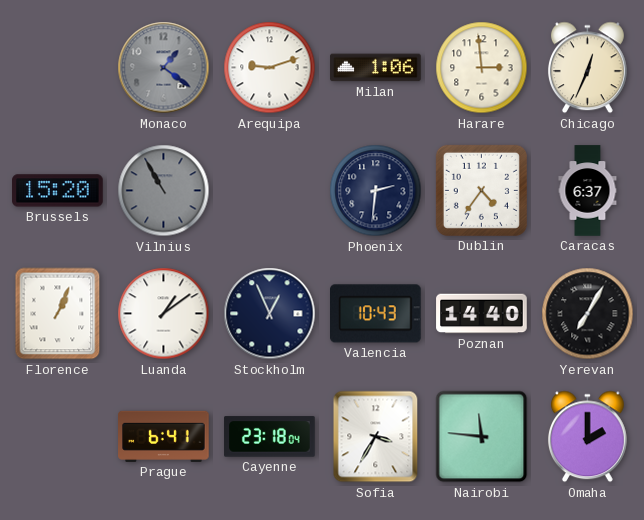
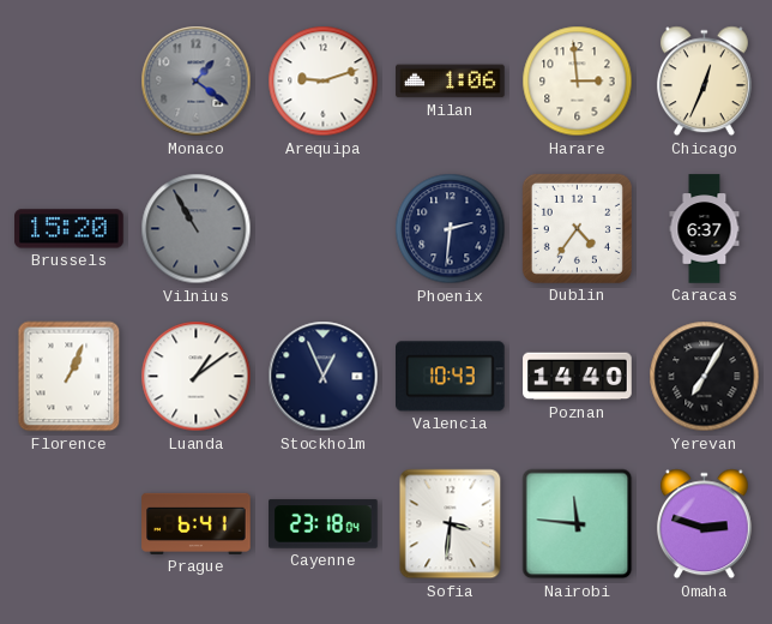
Sofia: 3:35 -> 3:31 (451, 524)
Omaha: 2:00 -> 2:48 (704, 524)
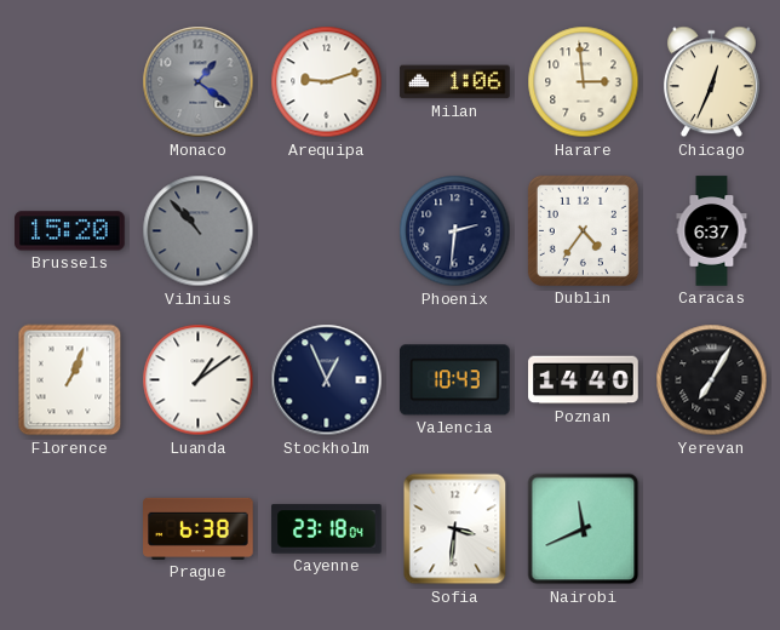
Vilnius: 10:55 -> 10:53 (199, 231)
Prague: 6:41 -> 6:38 (199, 528)
Nairobi: 11:46 -> 11:41 (584, 529)
Omaha: 2:48 -> none (704, 524)
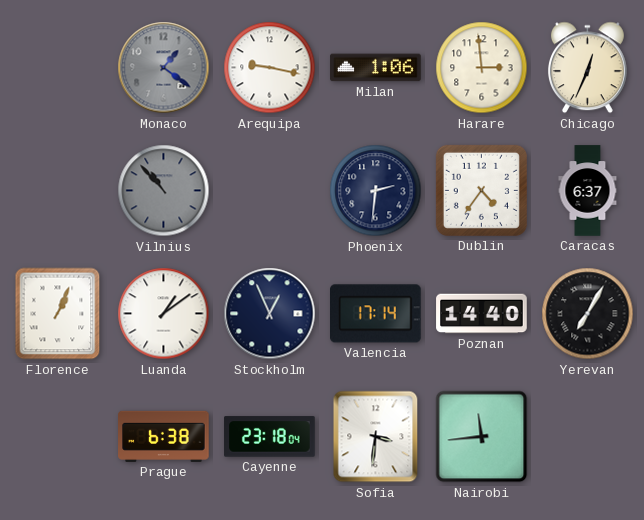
Arequipa: 9:12 -> 9:17 (270, 68)
Brussels: 15:20 -> none (70, 231)
Valencia: 10:43 -> 17:14 (376, 314)
Nairobi: 11:41 -> 11:44 (482, 437)
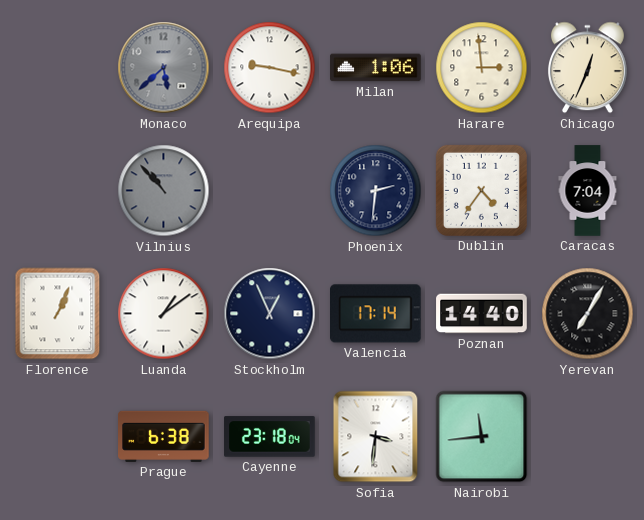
Monaco: 1:21 -> 5:38 (164, 68)
Caracas: 6:37 -> 7:04 (588, 191)
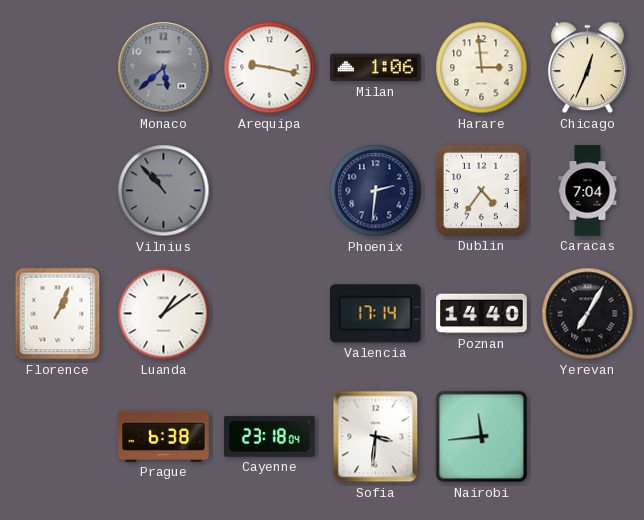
Stockholm: 12:56 -> none (270, 314)
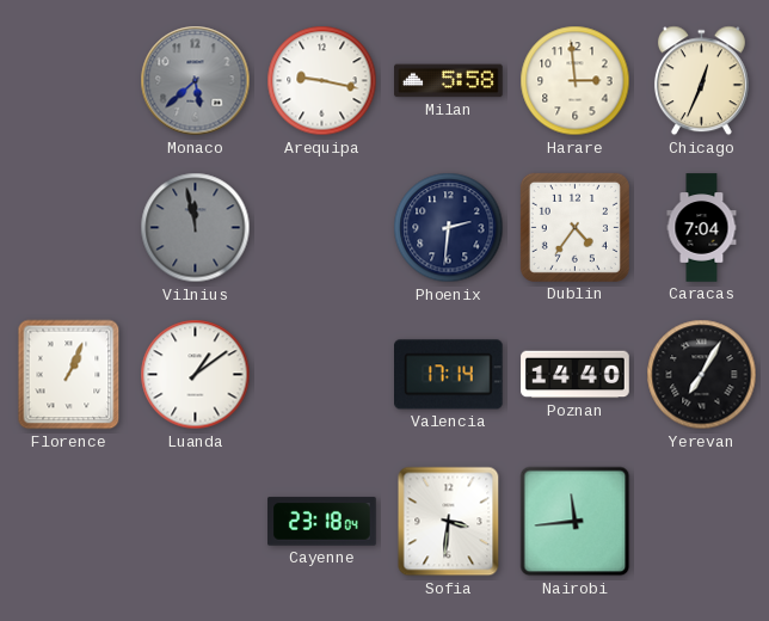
Milan: 1:06 -> 5:58 (449, 81)
Vilnius: 10:53 -> 11:58 (196, 228)
Prague: 6:38 -> none (164, 436)
